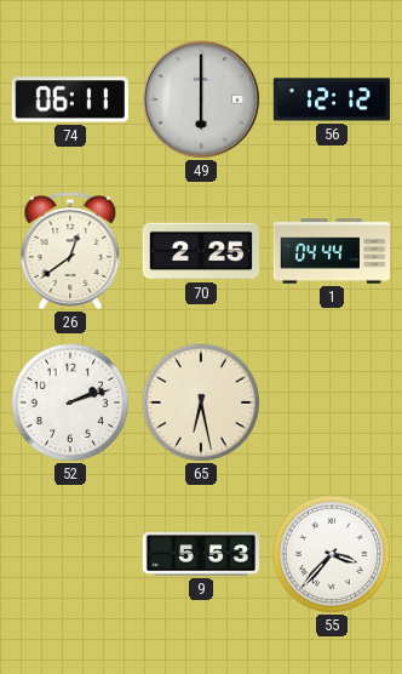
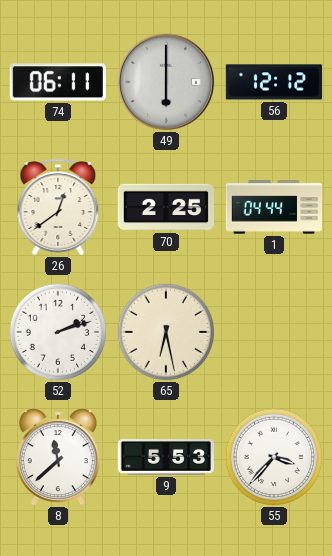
8: none -> 11:38 (58, 457)
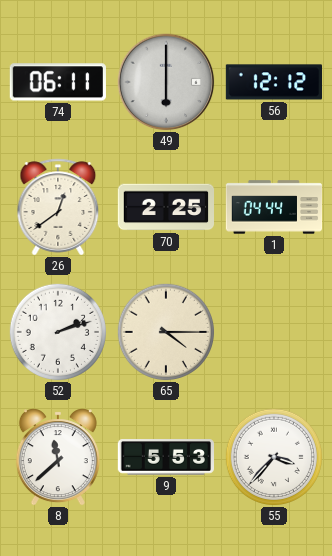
65: 6:28 -> 4:15 (165, 331)
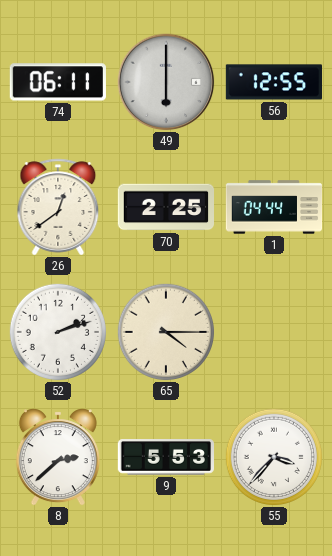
56: 12:12 -> 12:55 (273, 82)
8: 11:38 -> 2:38 (58, 457)
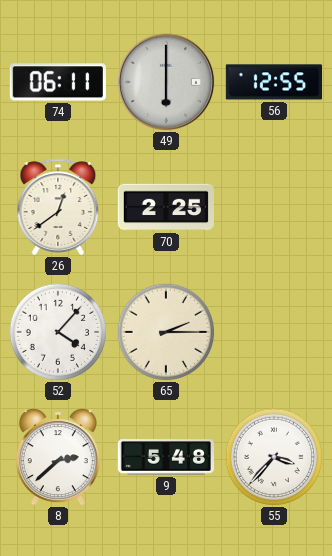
1: 04:44 -> none (274, 207)
52: 2:12 -> 4:07 (57, 331)
65: 4:15 -> 2:15 (165, 331)
9: 5:53 -> 5:48 (165, 457)
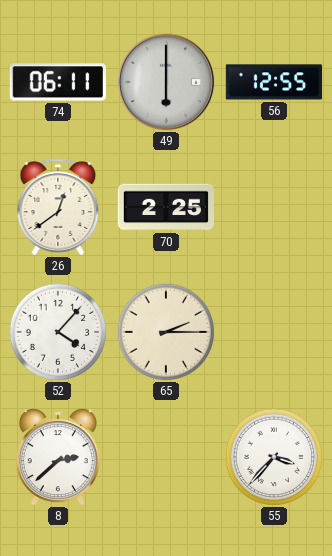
9: 5:48 -> none (165, 457)
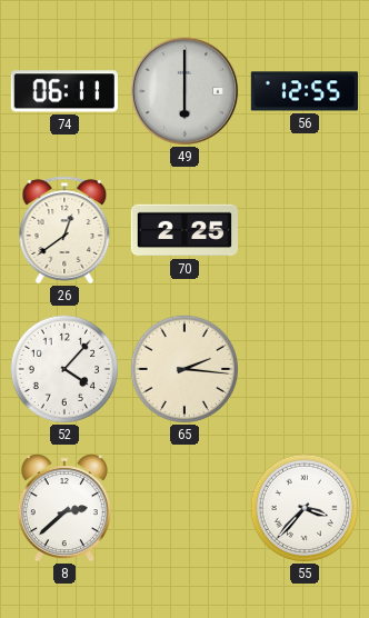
65: 2:15 -> 2:16 (183, 368)
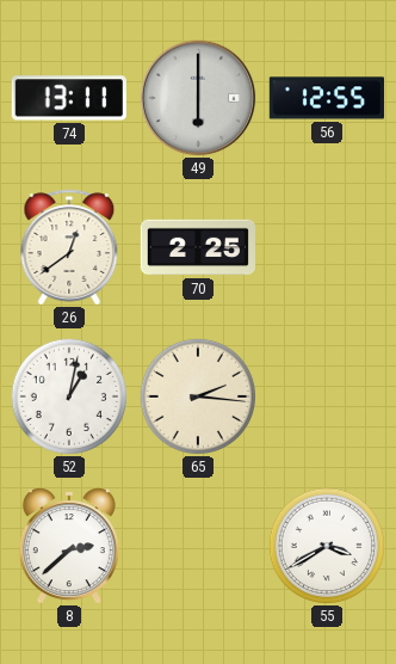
74: 06:11 -> 13:11 (69, 98)
52: 4:07 -> 1:02 (68, 395)
55: 3:37 -> 3:40 (326, 545)
